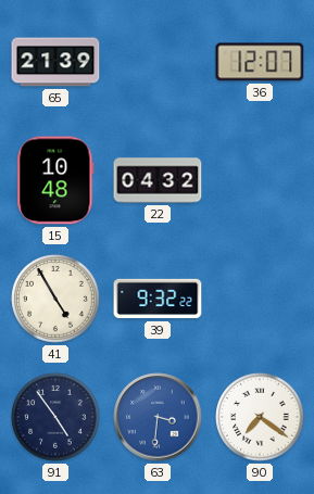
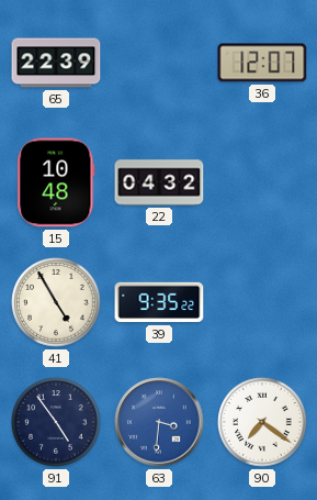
65: 21:39 -> 22:39 (56, 63)
39: 9:32 -> 9:35 (159, 302)
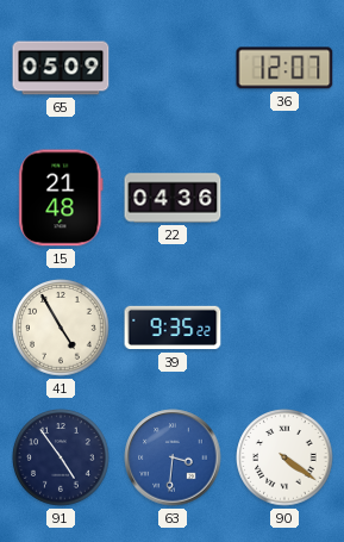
65: 22:39 -> 05:09 (61, 68)
15: 10:48 -> 21:48 (61, 198)
22: 04:32 -> 04:36 (173, 198)
90: 7:21 -> 4:21 (284, 457)
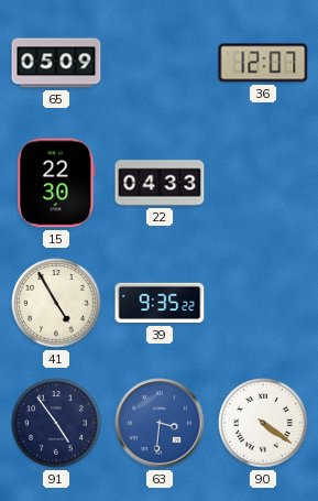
15: 21:48 -> 22:30 (56, 183)
22: 04:36 -> 04:33 (160, 183)
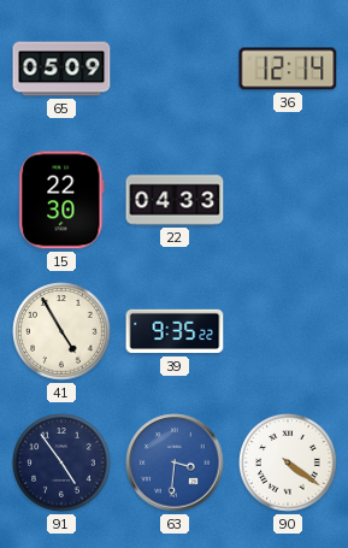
36: 12:07 -> 12:14 (288, 69)
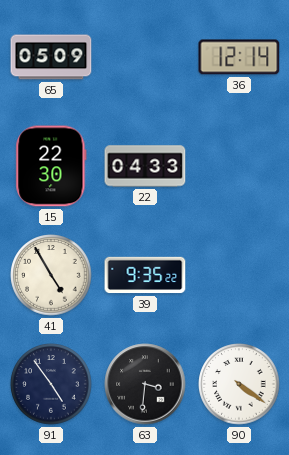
63 dial: blue -> black (145, 384)
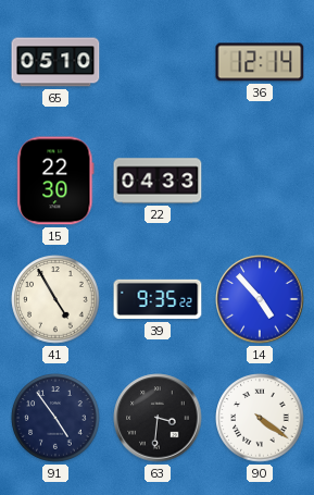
65: 05:09 -> 05:10 (55, 62)
14: none -> 4:53 (260, 299)
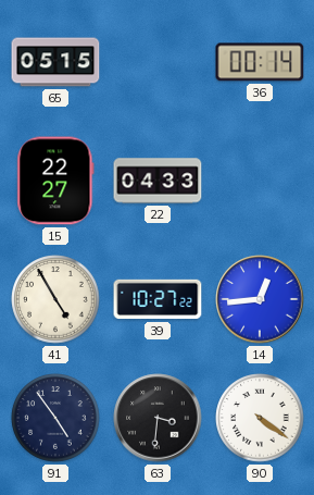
65: 05:10 -> 05:15 (55, 62)
36: 12:14 -> 00:14 (260, 62)
15: 22:30 -> 22:27 (55, 181)
39: 9:35 -> 10:27 (158, 299)
14: 4:53 -> 12:44 (260, 299)
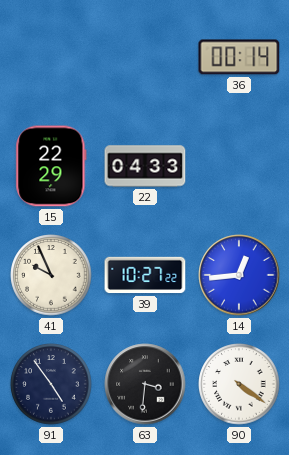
65: 05:15 -> none (55, 62)
15: 22:27 -> 22:29 (51, 166)
41: 4:55 -> 9:56 (51, 275)
